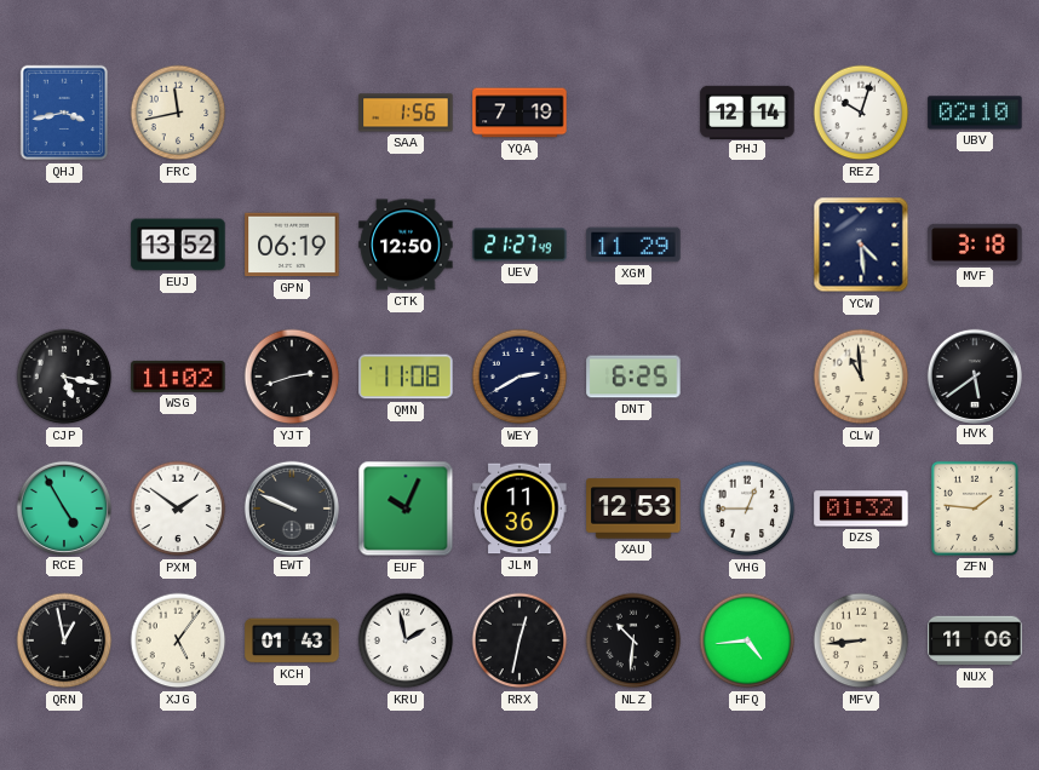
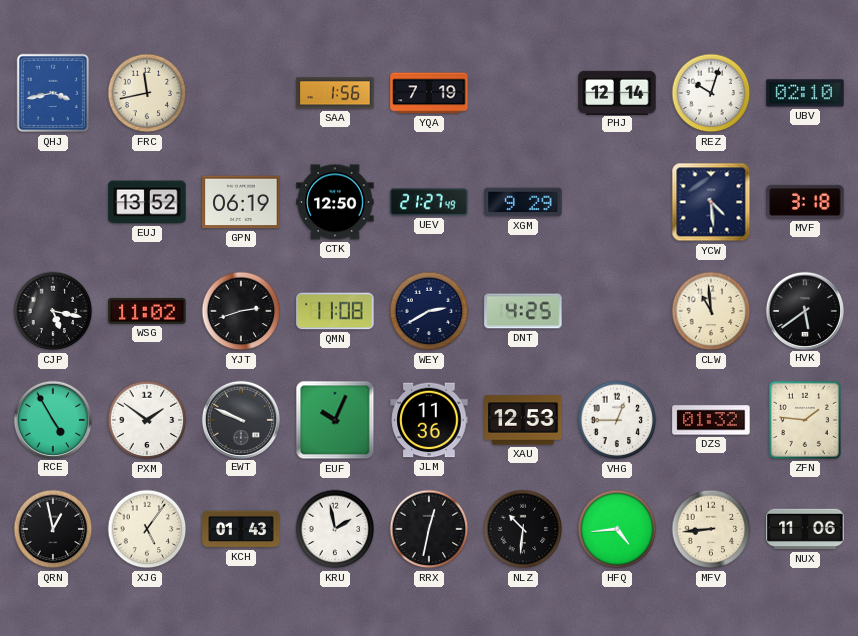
XGM: 11:29 -> 9:29 (523, 202)
DNT: 6:25 -> 4:25 (523, 311)
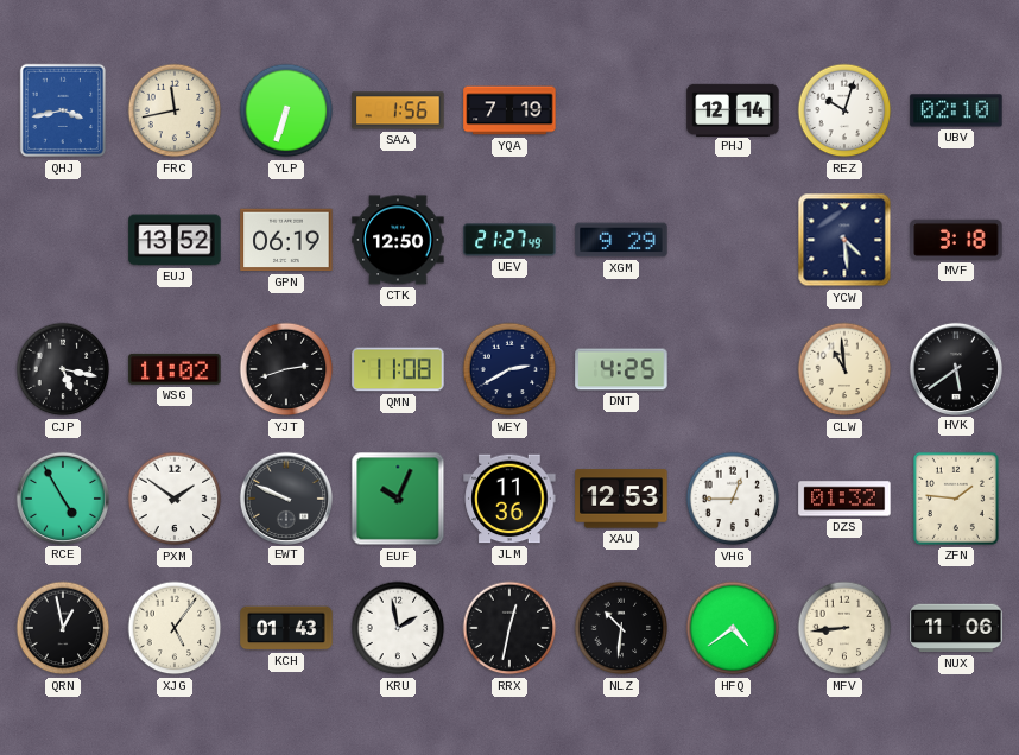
YLP: none -> 6:33 (286, 110)
HFQ: 4:44 -> 4:39 (733, 628)
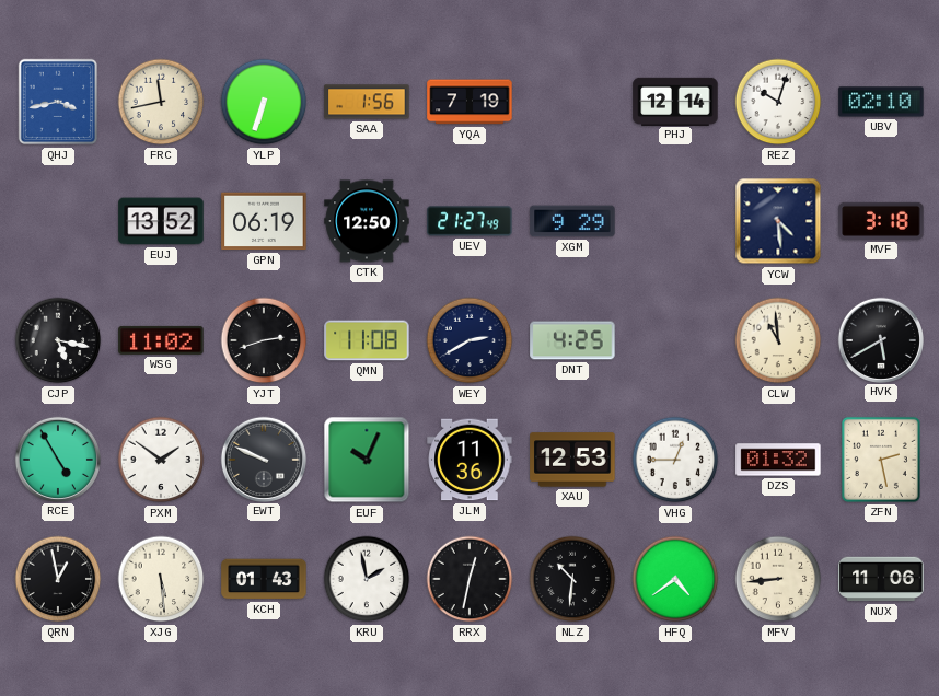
HVK: 5:39 -> 5:40 (880, 339)
ZFN: 1:46 -> 2:28 (881, 460)
XJG: 5:06 -> 5:29 (161, 579)
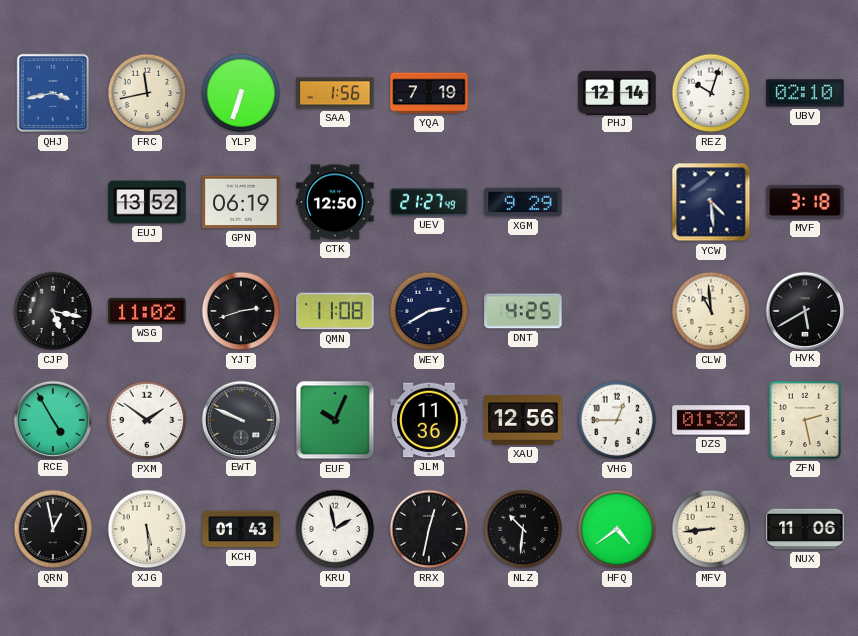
XAU: 12:53 -> 12:56 (523, 420)
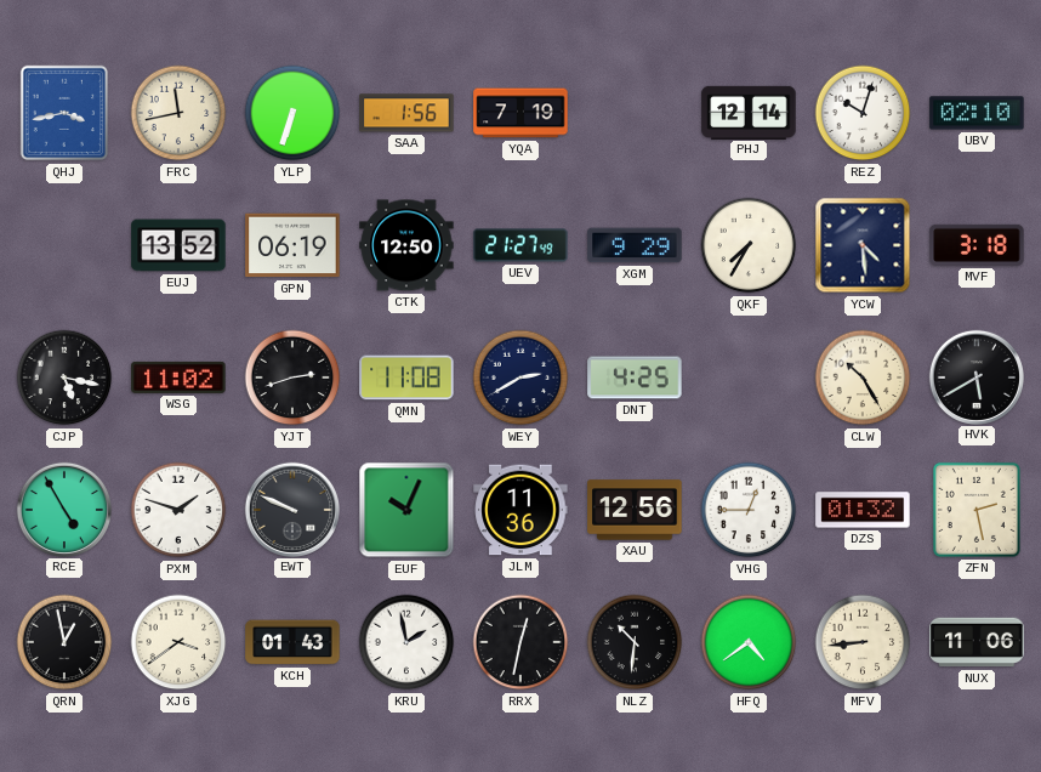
QKF: none -> 7:35 (749, 245)
CLW: 10:59 -> 10:25 (863, 378)
PXM: 1:51 -> 1:48 (178, 510)
XJG: 5:29 -> 3:39 (178, 642)
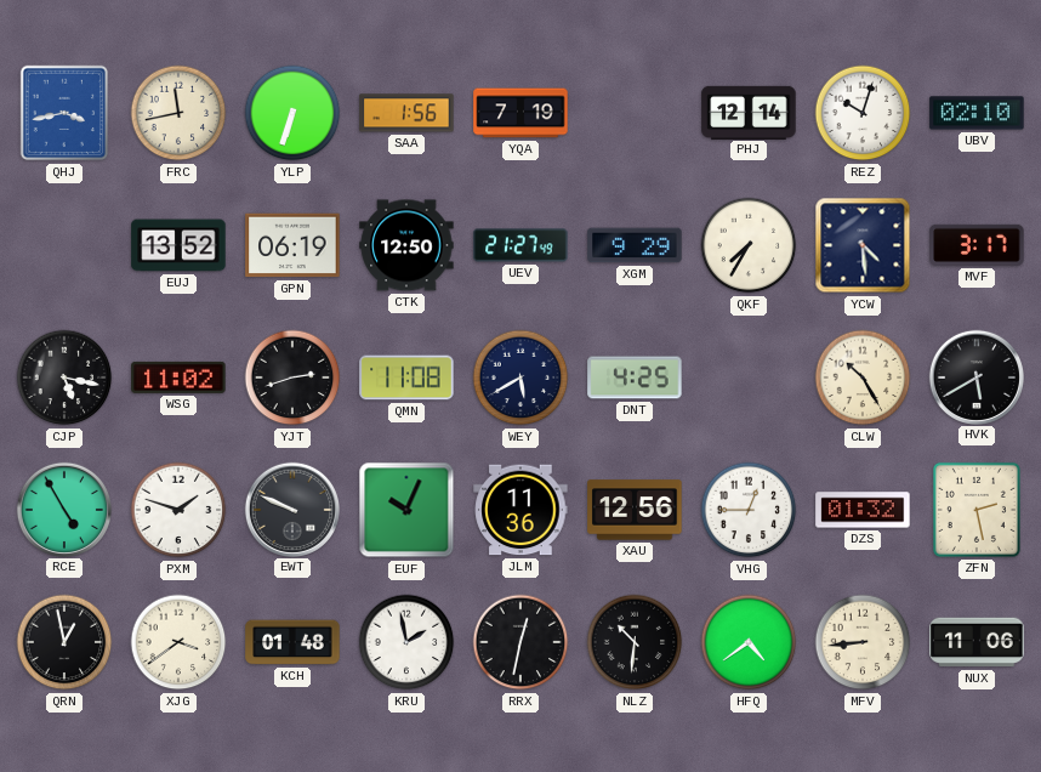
MVF: 3:18 -> 3:17 (977, 245)
WEY: 2:40 -> 5:40 (520, 378)
KCH: 01:43 -> 01:48 (292, 642)
